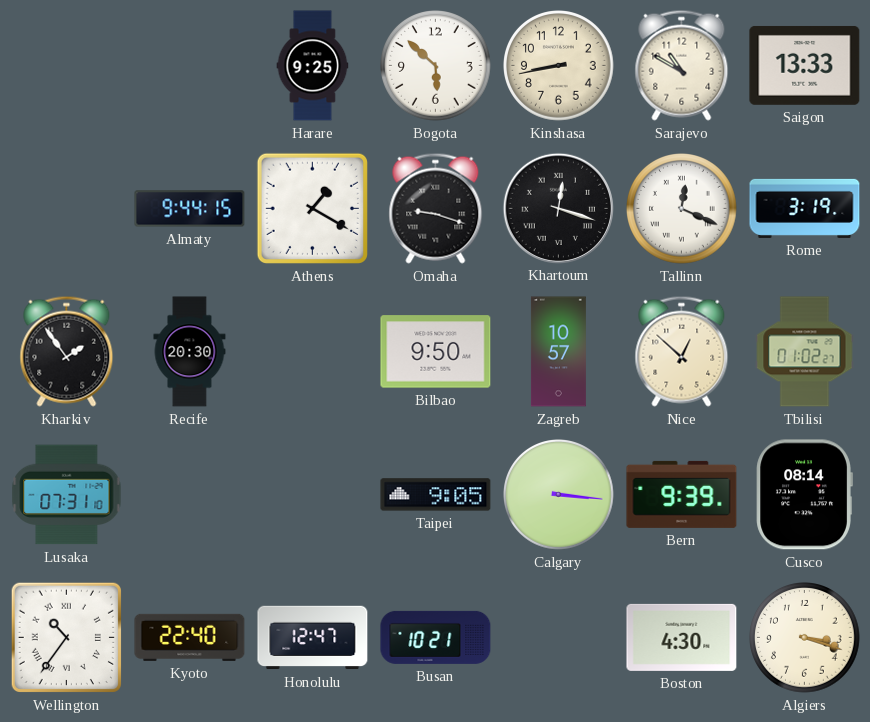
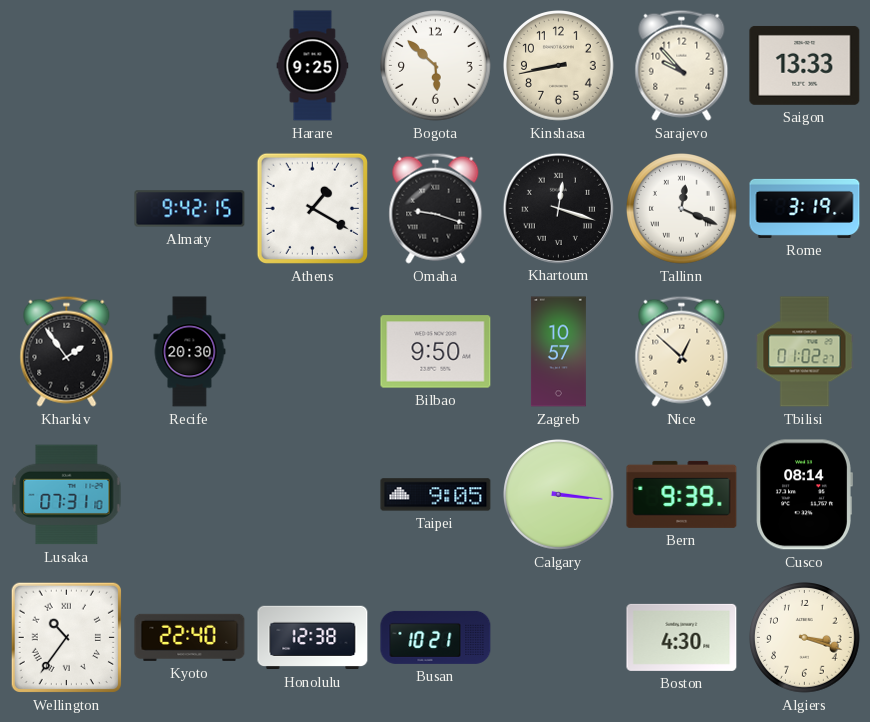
Sarajevo: 10:50 -> 9:53 (682, 65)
Almaty: 9:44 -> 9:42 (190, 209)
Honolulu: 12:47 -> 12:38 (313, 638)
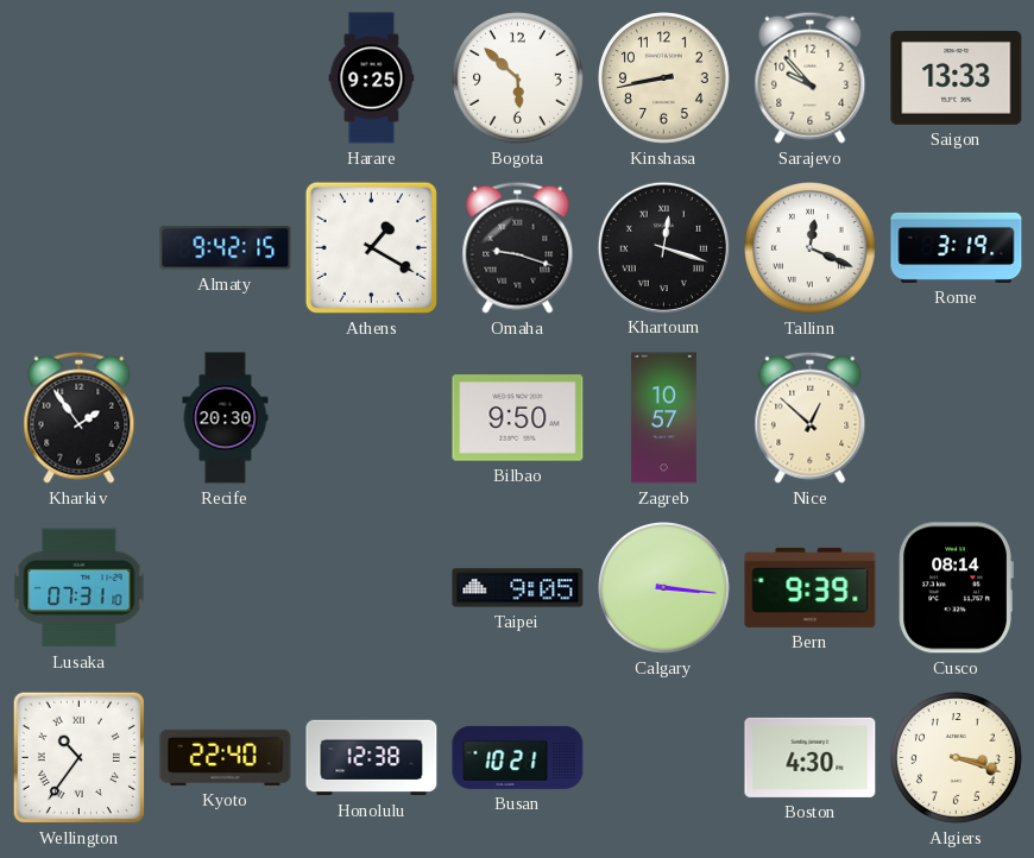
Tbilisi: 01:02 -> none (805, 352)
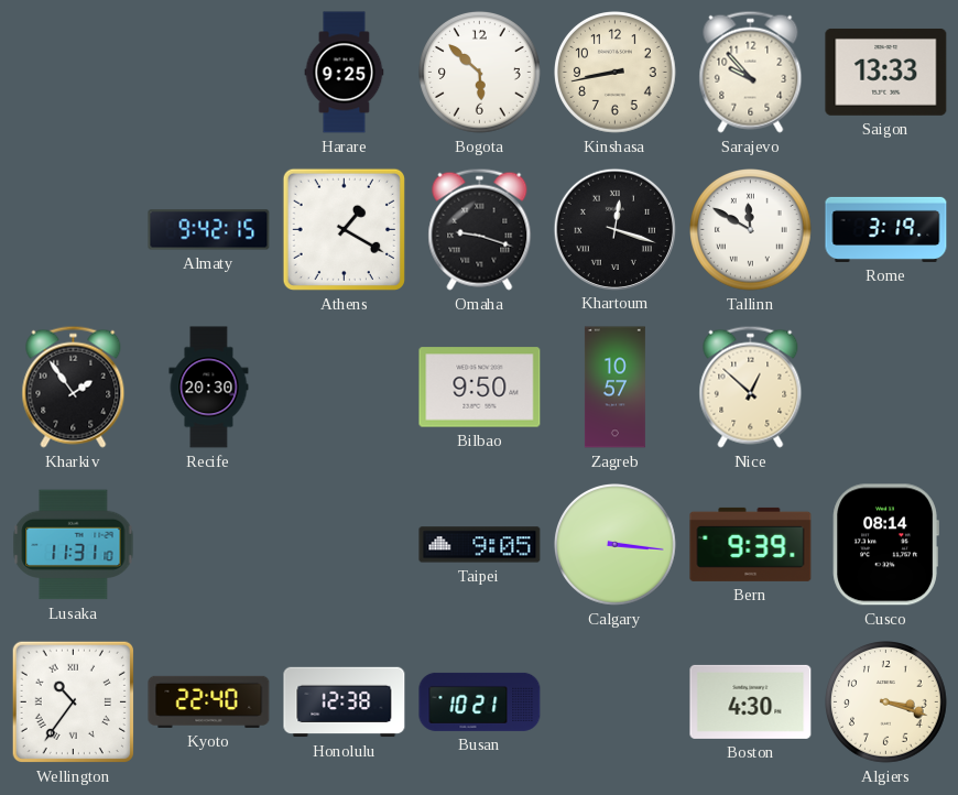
Tallinn: 12:19 -> 11:50 (751, 230)
Lusaka: 07:31 -> 11:31 (74, 545)
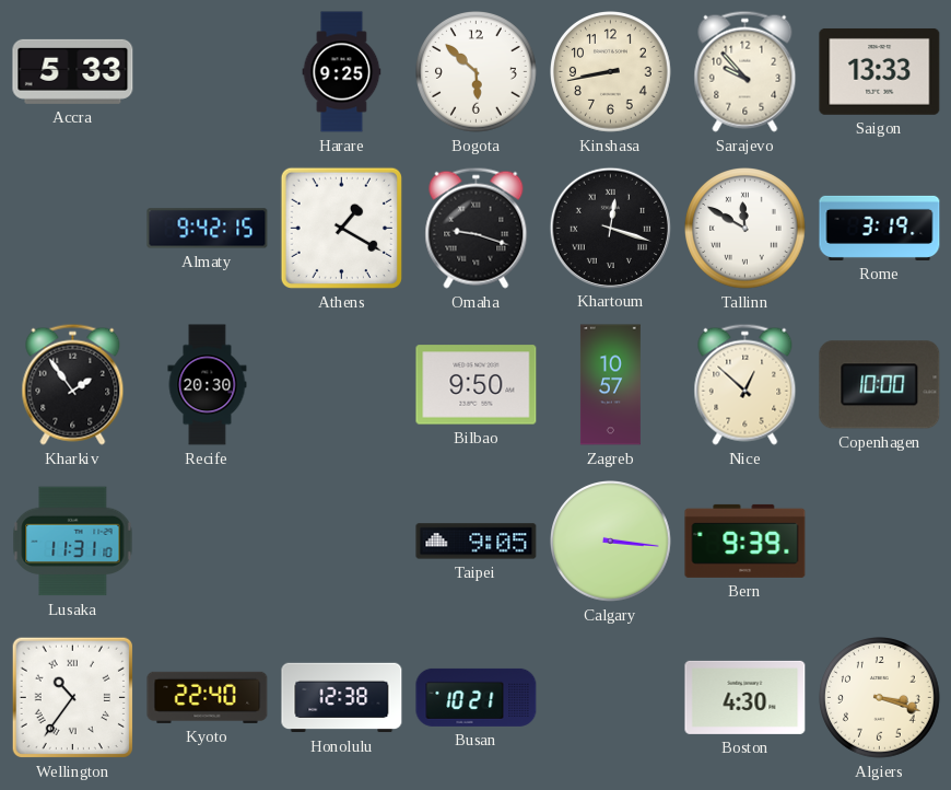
Accra: none -> 5:33 (73, 71)
Copenhagen: none -> 10:00 (880, 385)
Cusco: 08:14 -> none (885, 545)
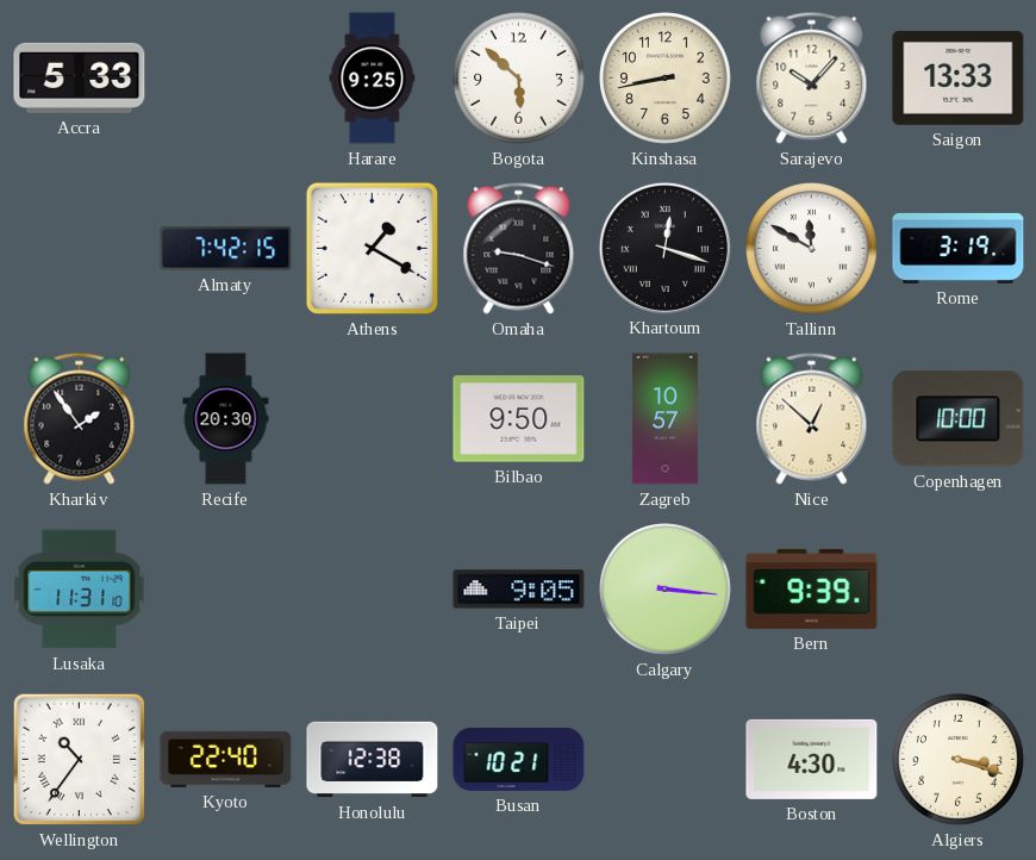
Sarajevo: 9:53 -> 10:07 (812, 77)
Almaty: 9:42 -> 7:42 (226, 249)
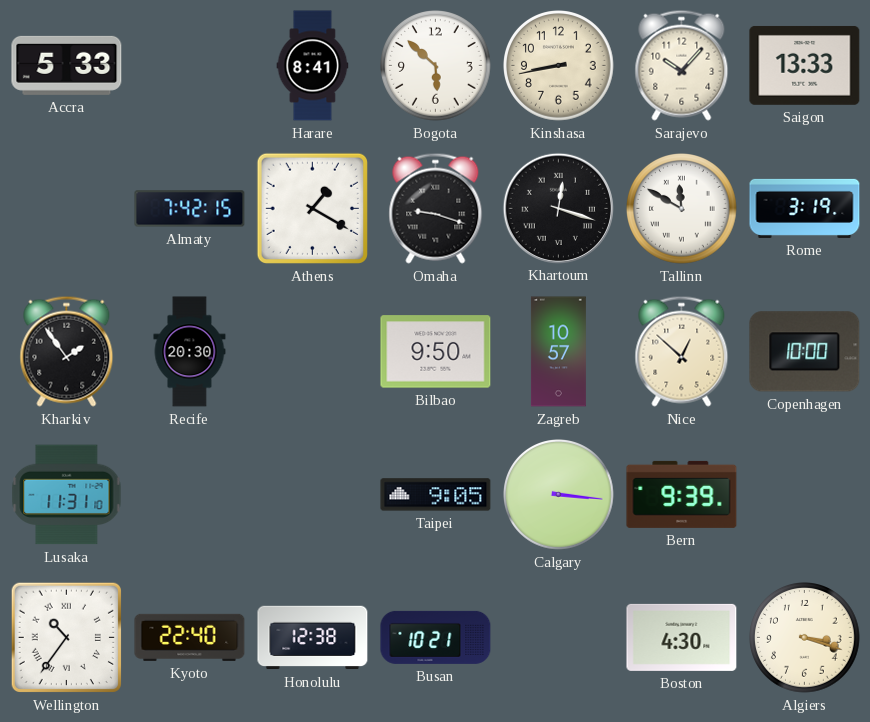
Harare: 9:25 -> 8:41 (313, 66)
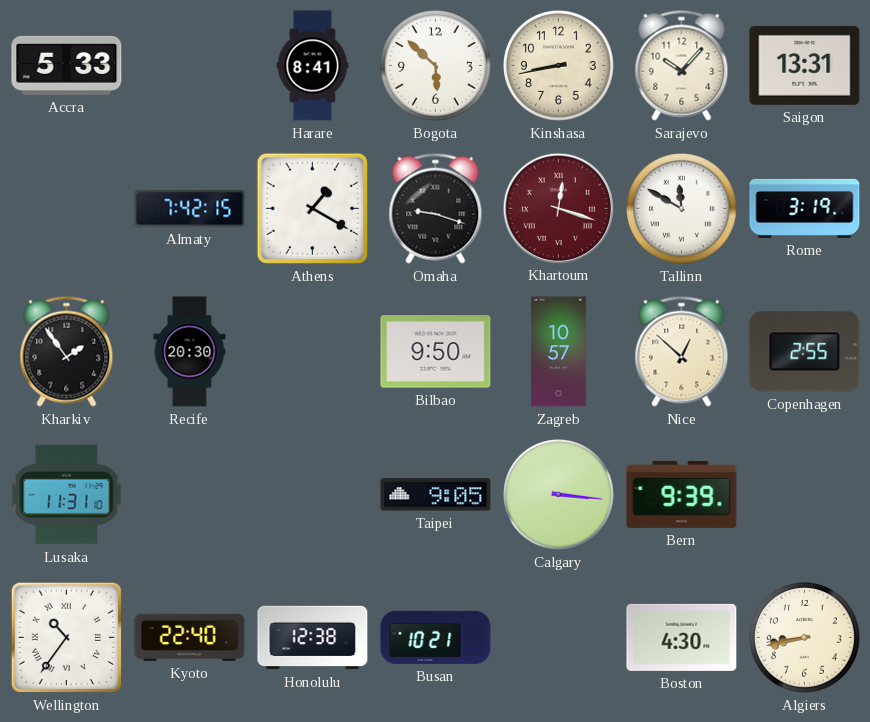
Saigon: 13:33 -> 13:31 (805, 65)
Khartoum dial: black -> burgundy (558, 208)
Copenhagen: 10:00 -> 2:55 (805, 352)
Algiers: 3:18 -> 8:43 (805, 638)
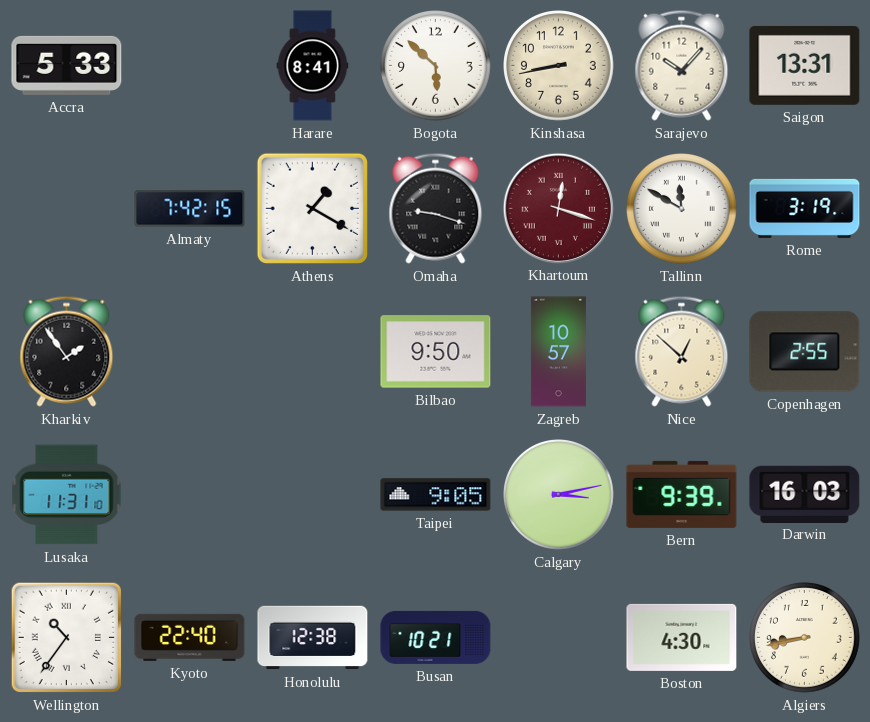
Recife: 20:30 -> none (190, 352)
Calgary: 3:16 -> 3:13 (559, 495)
Darwin: none -> 16:03 (805, 494)
